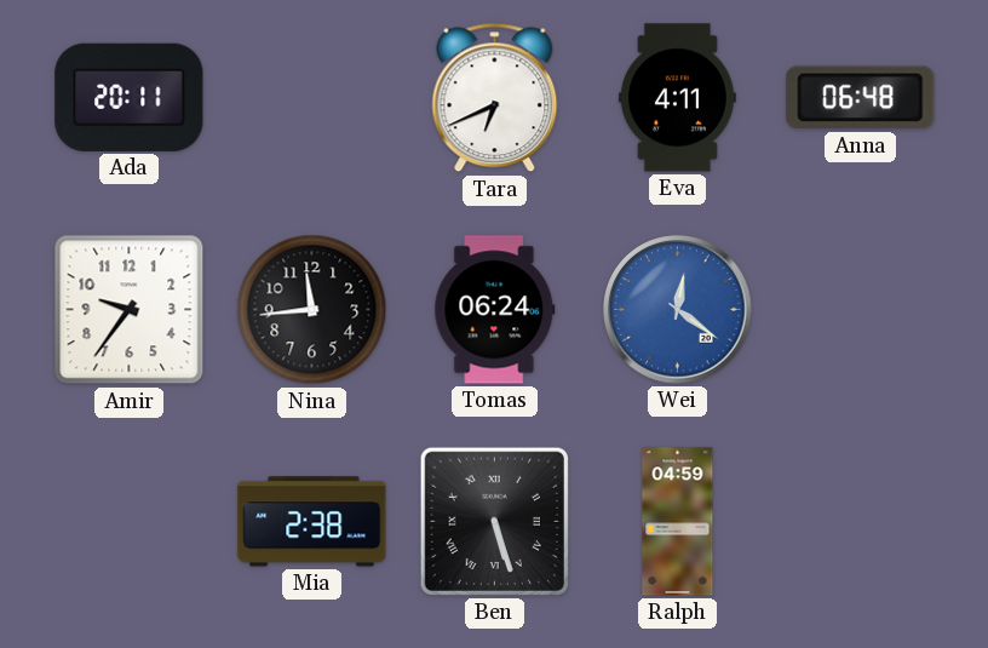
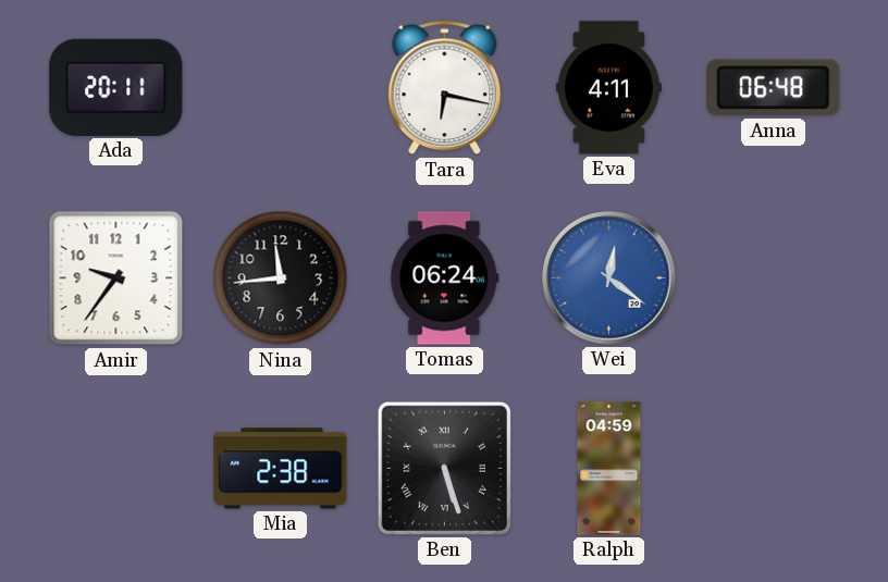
Tara: 6:41 -> 6:17 (445, 88)
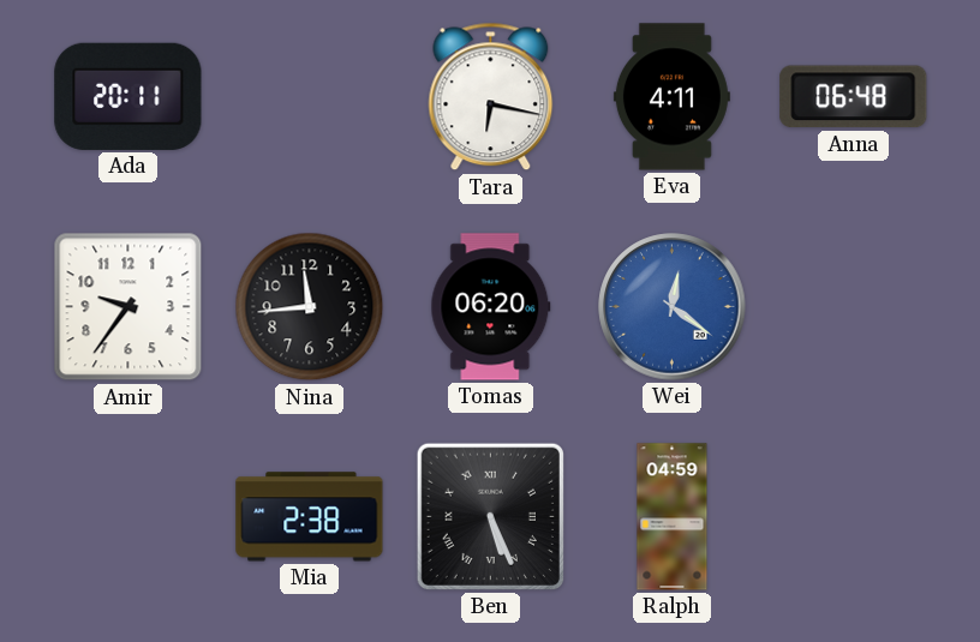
Tomas: 06:24 -> 06:20 (491, 307)
Ben: 5:27 -> 5:26 (490, 516)
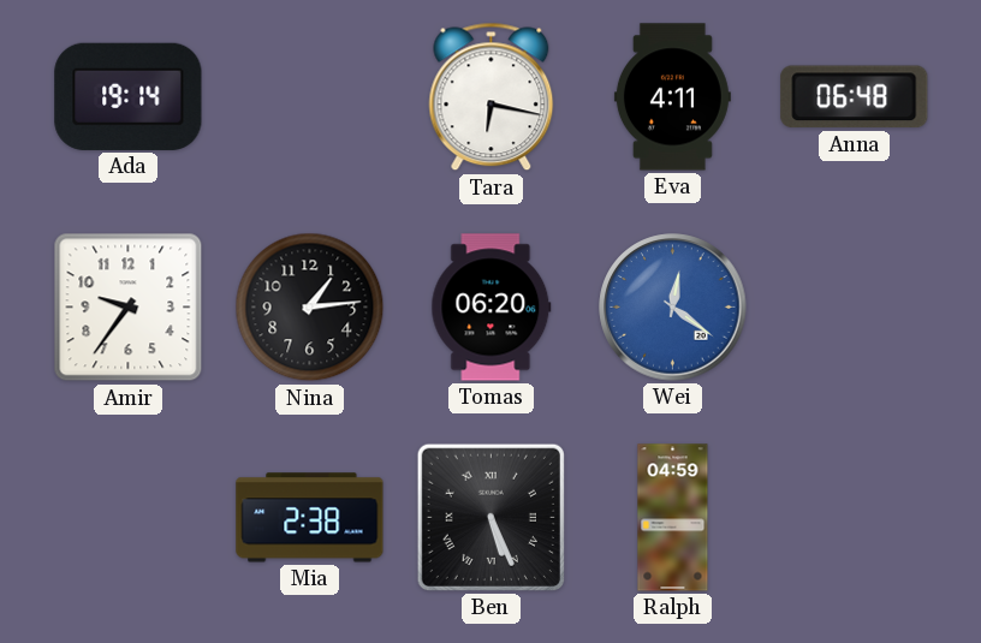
Ada: 20:11 -> 19:14 (129, 96)
Nina: 11:44 -> 1:14 (310, 308)
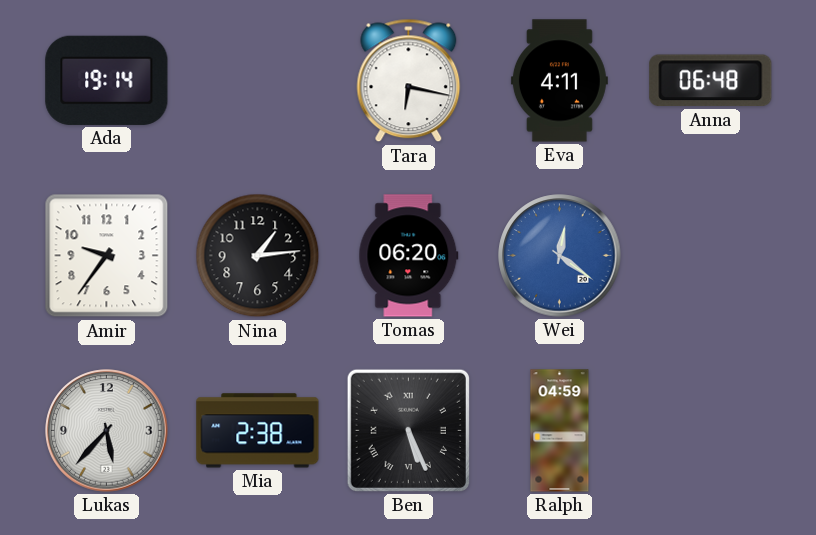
Lukas: none -> 5:37 (107, 431)
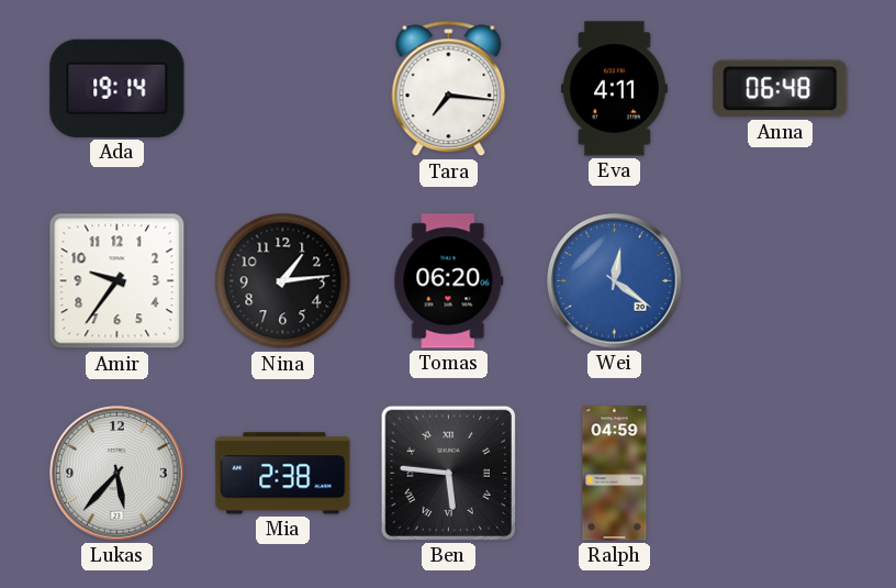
Tara: 6:17 -> 7:16 (449, 89)
Ben: 5:26 -> 5:46 (448, 473)
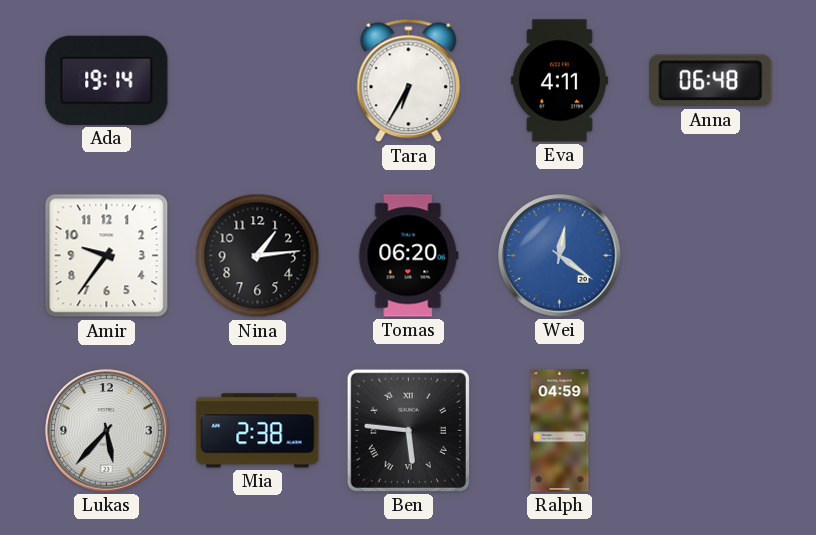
Tara: 7:16 -> 6:35 (409, 81)
